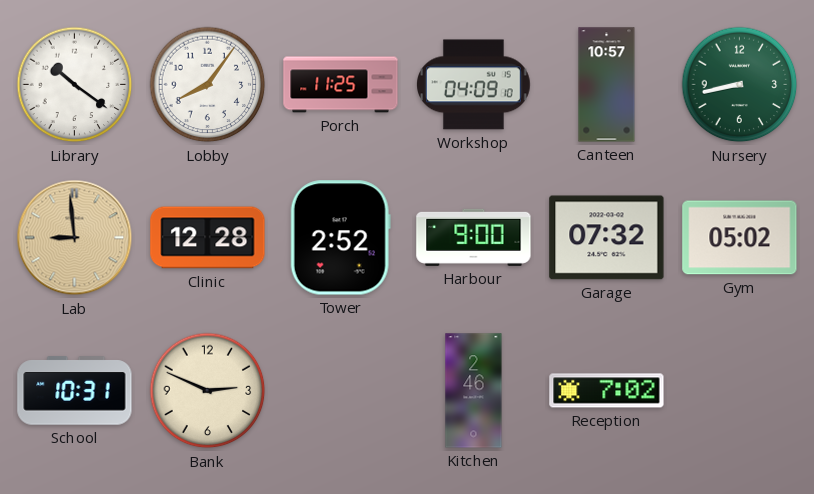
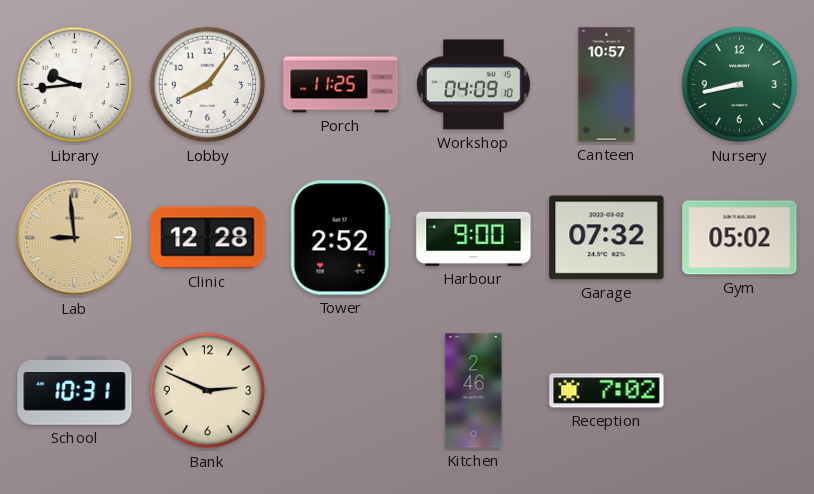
Library: 10:21 -> 9:44 (75, 85)
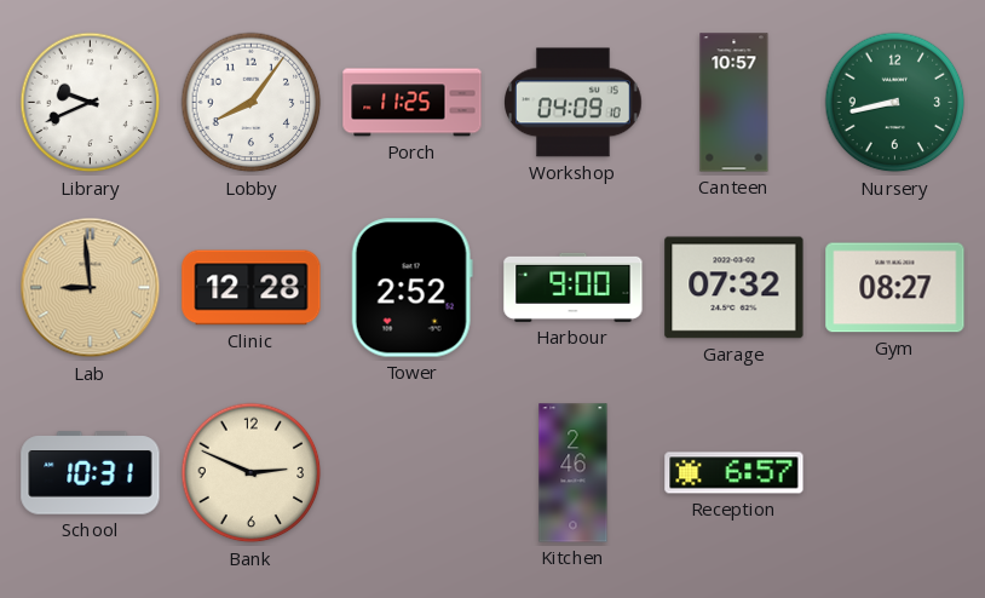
Library: 9:44 -> 9:41 (91, 103)
Gym: 05:02 -> 08:27 (895, 288)
Reception: 7:02 -> 6:57 (735, 473)
